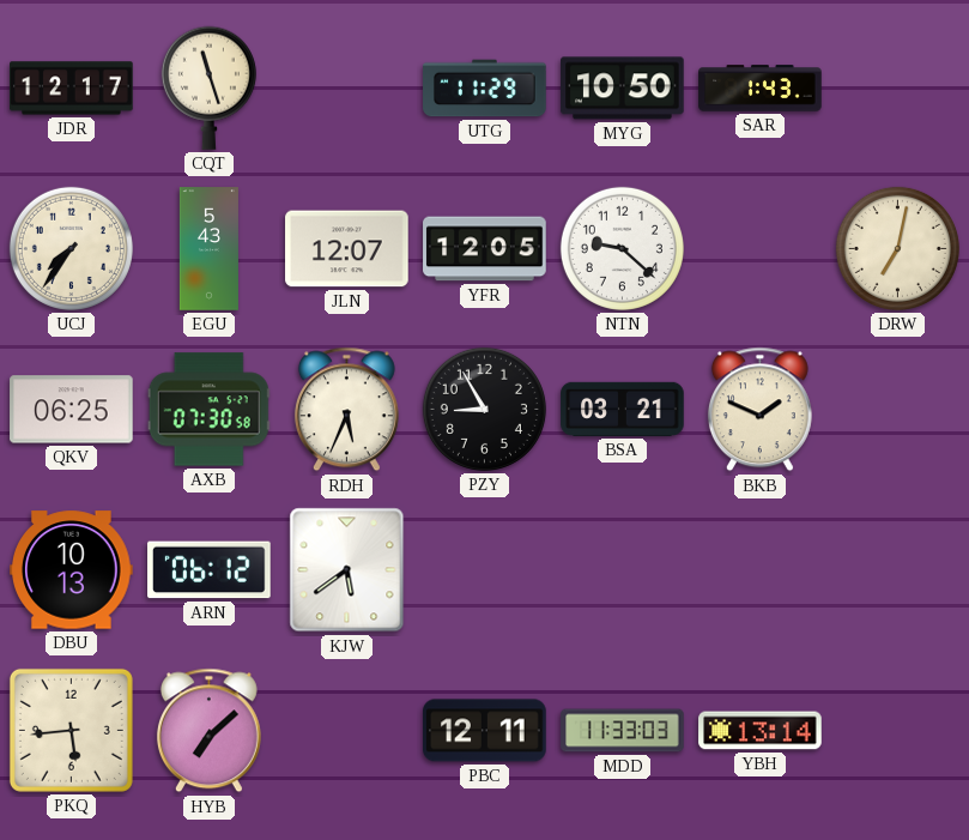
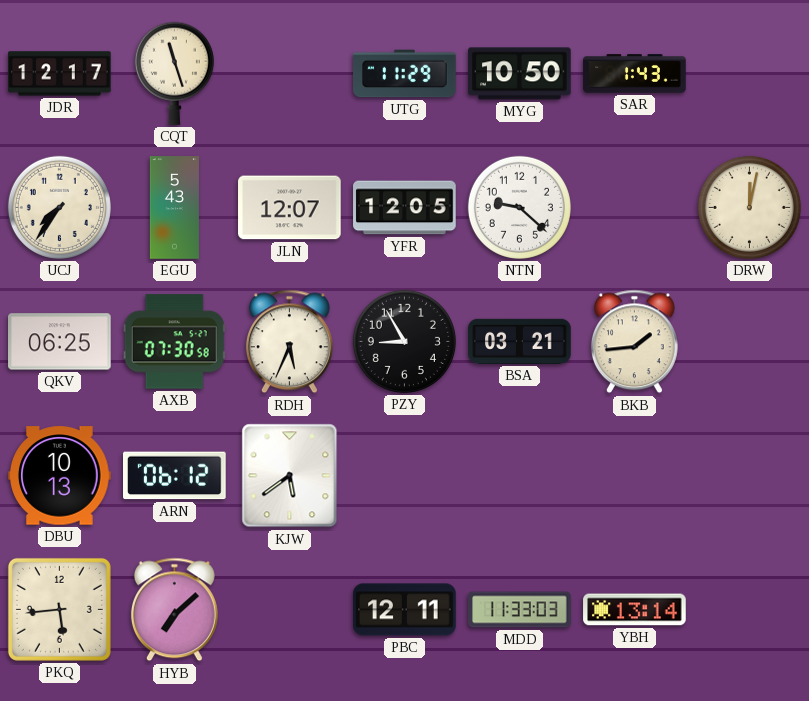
DRW: 7:02 -> 12:02 (749, 207)
BKB: 1:49 -> 1:44 (634, 342)
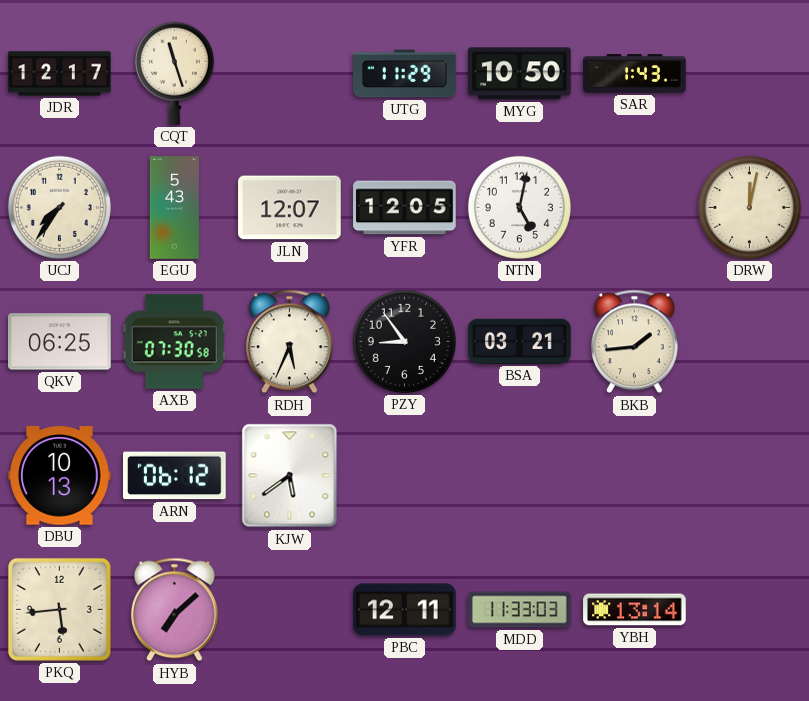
NTN: 9:22 -> 5:02 (519, 207)
PZY: 8:55 -> 8:54 (404, 341)
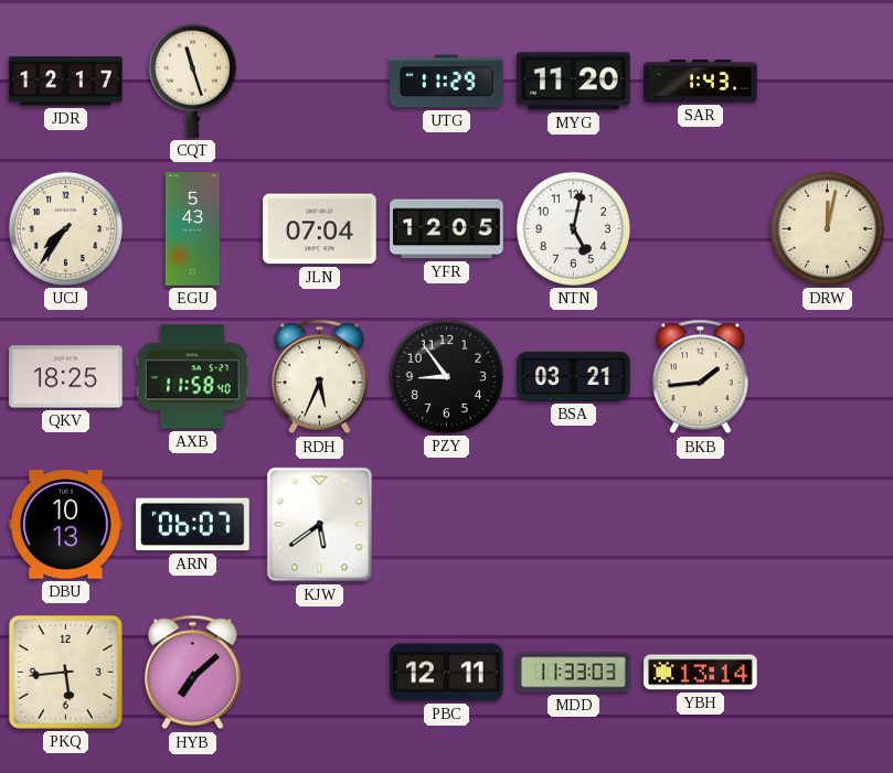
MYG: 10:50 -> 11:20 (574, 82)
JLN: 12:07 -> 07:04 (320, 229)
QKV: 06:25 -> 18:25 (66, 377)
AXB: 07:30 -> 11:58 (192, 377)
ARN: 06:12 -> 06:07 (193, 525)
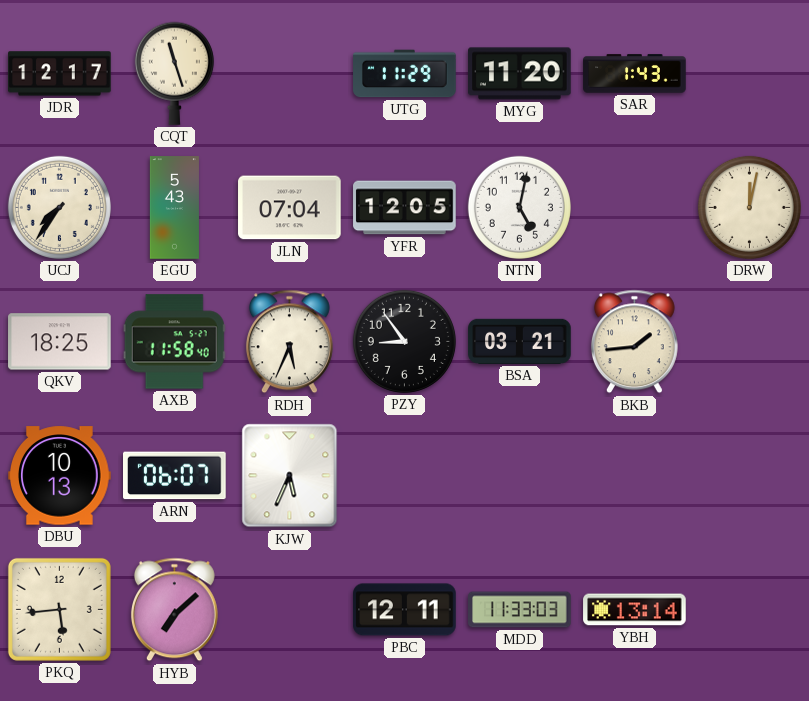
KJW: 5:39 -> 5:34 (290, 476)
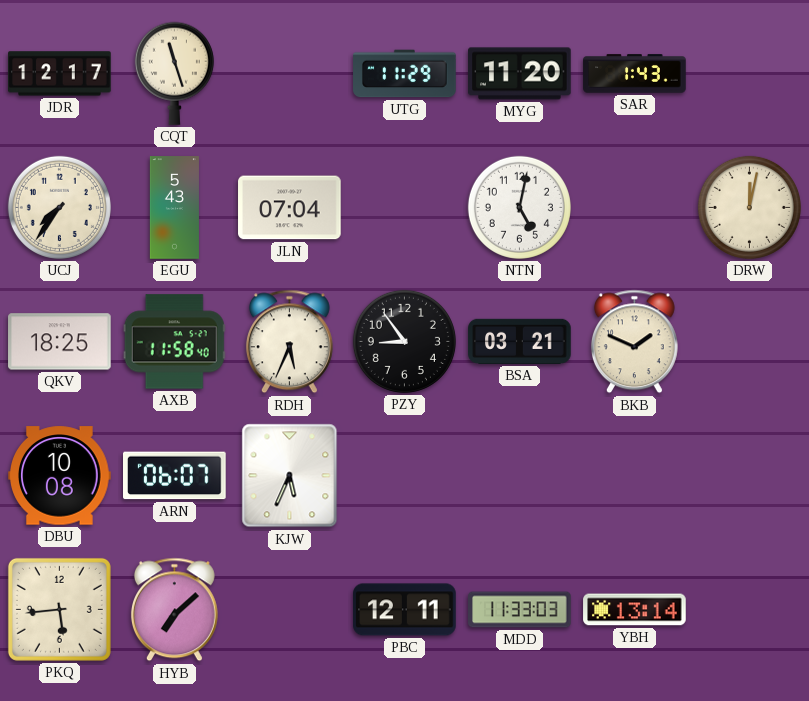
YFR: 12:05 -> none (405, 208)
BKB: 1:44 -> 1:49 (634, 342)
DBU: 10:13 -> 10:08 (60, 476)
